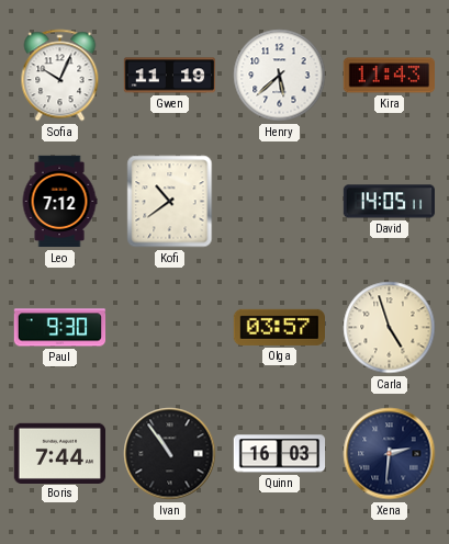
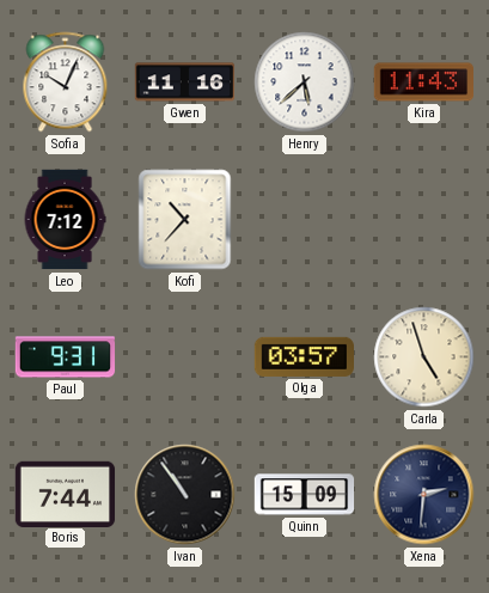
Gwen: 11:19 -> 11:16 (185, 82)
Kofi: 10:39 -> 10:37 (185, 220)
David: 14:05 -> none (389, 202)
Paul: 9:30 -> 9:31 (66, 357)
Quinn: 16:03 -> 15:09 (305, 495)
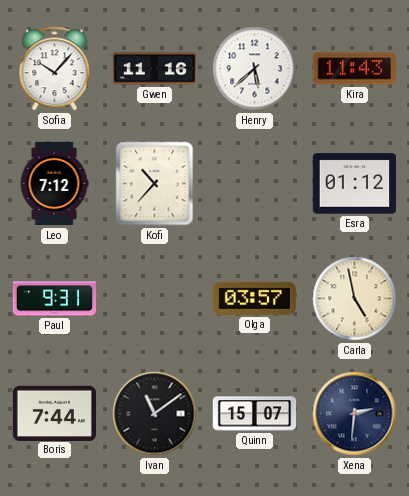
Sofia: 10:04 -> 10:07 (55, 69)
Esra: none -> 01:12 (354, 184)
Carla: 4:57 -> 4:58 (355, 299)
Ivan: 10:54 -> 11:09 (155, 414)
Quinn: 15:09 -> 15:07 (255, 414)
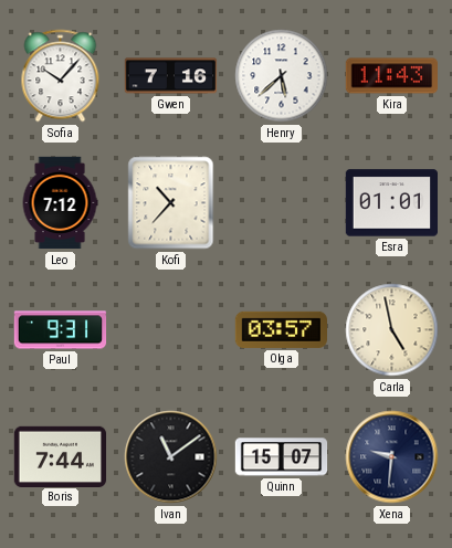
Gwen: 11:16 -> 7:16 (171, 76)
Esra: 01:12 -> 01:01 (391, 203)
Xena: 2:31 -> 9:31 (392, 457)
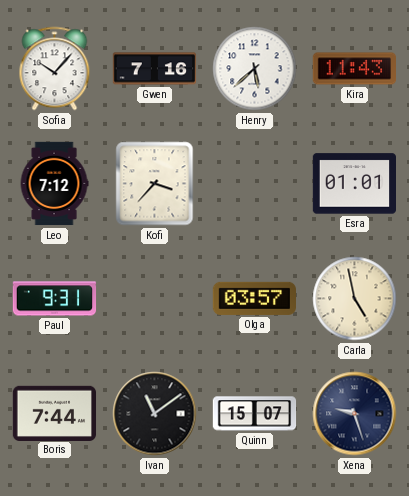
Kofi: 10:37 -> 3:37 (155, 184)
Xena: 9:31 -> 9:27 (355, 414)
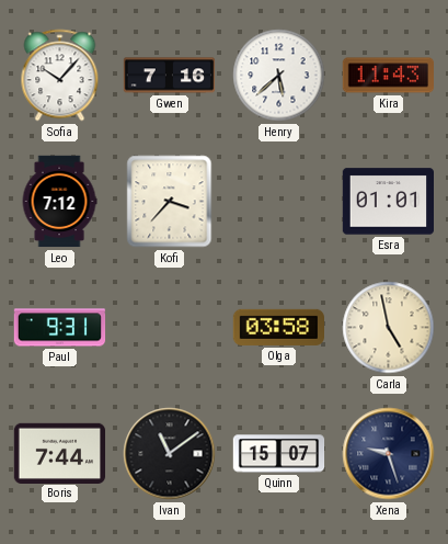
Olga: 03:57 -> 03:58 (278, 327)
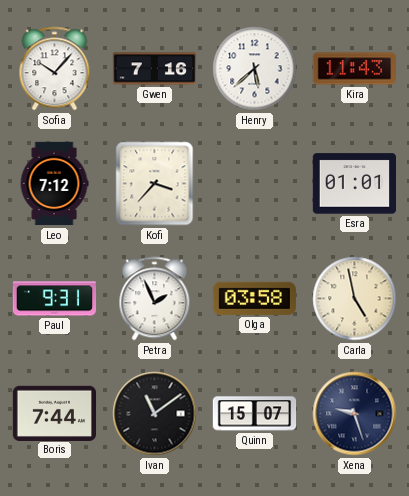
Petra: none -> 1:56 (155, 299)
